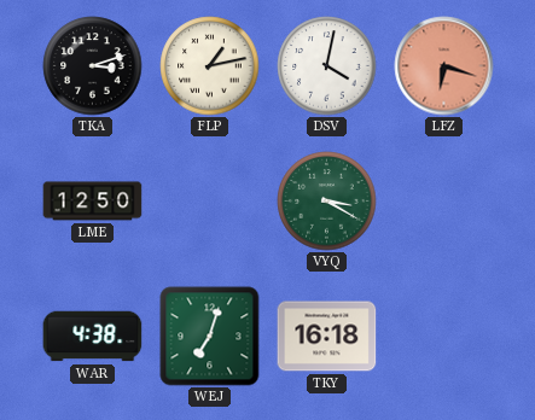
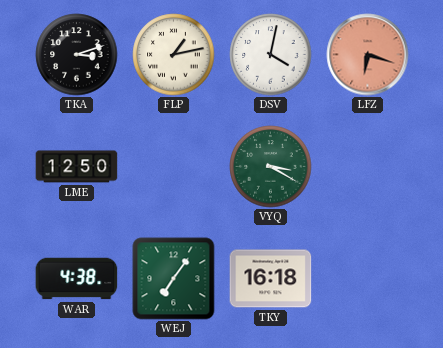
WEJ: 7:03 -> 7:06 (174, 279)
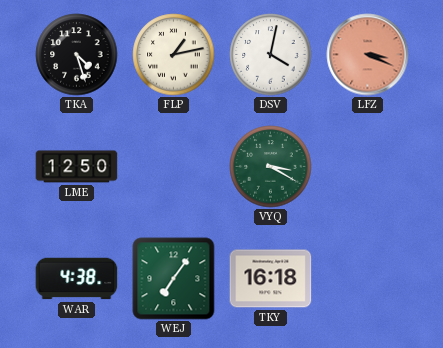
TKA: 3:12 -> 4:27 (77, 55)
LFZ: 6:18 -> 3:19 (368, 55)
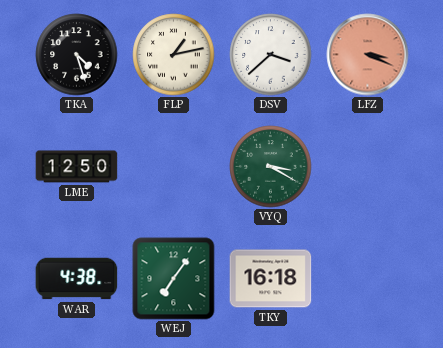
DSV: 4:02 -> 3:38 (271, 55)
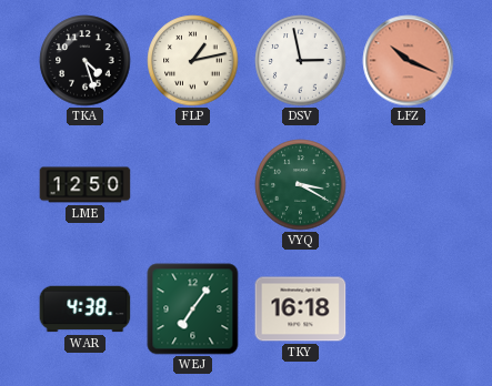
DSV: 3:38 -> 2:58 (301, 61)
LFZ: 3:19 -> 10:19 (409, 61)
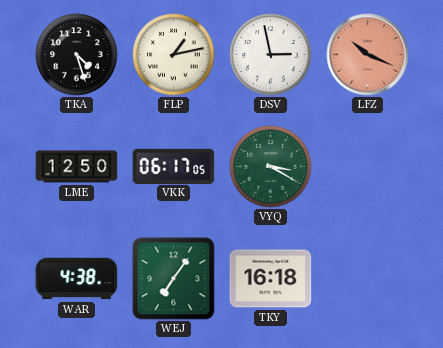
VKK: none -> 06:17 (174, 166)
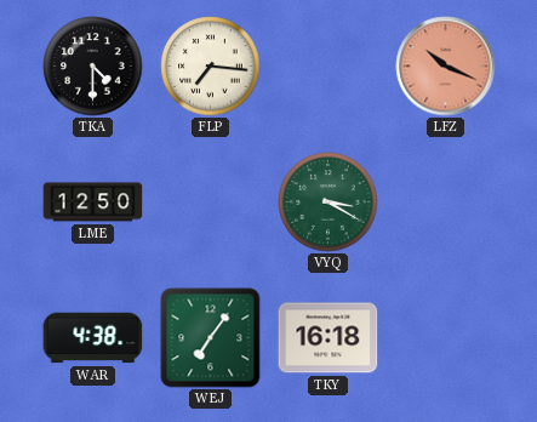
TKA: 4:27 -> 4:30 (93, 67)
FLP: 1:13 -> 7:16 (211, 67)
DSV: 2:58 -> none (271, 55)
VKK: 06:17 -> none (174, 166)
